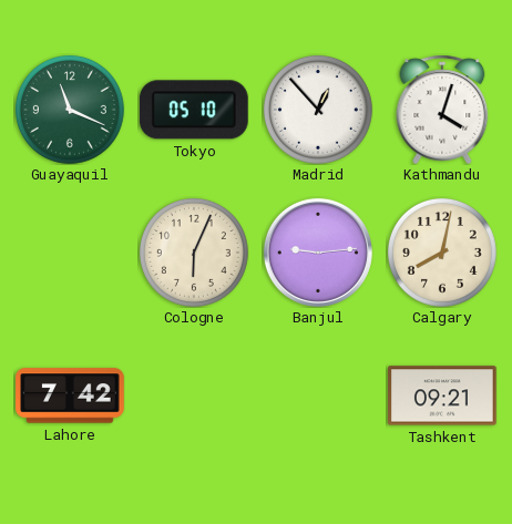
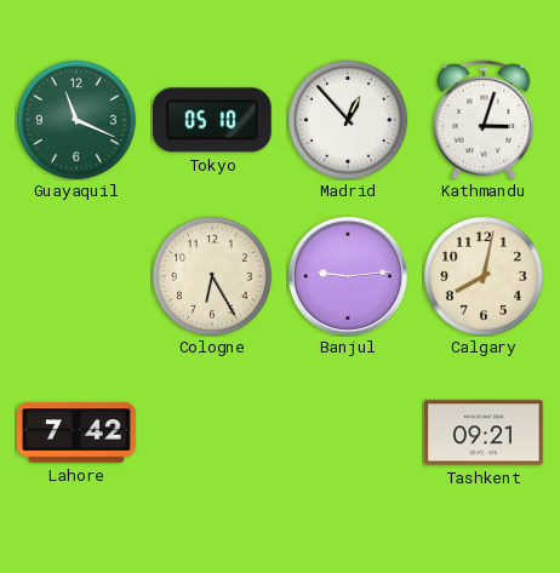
Kathmandu: 4:03 -> 3:03 (484, 120)
Cologne: 6:04 -> 6:25 (212, 276)
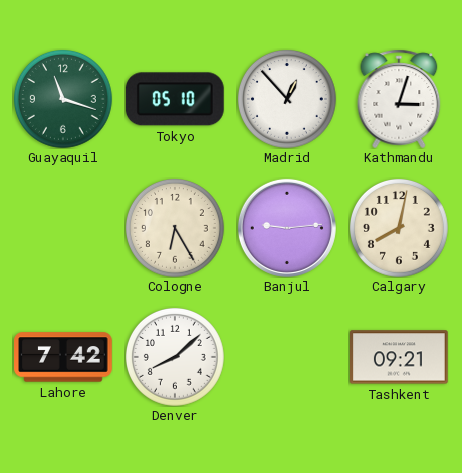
Guayaquil: 11:19 -> 11:18 (63, 99)
Denver: none -> 8:08 (175, 357)
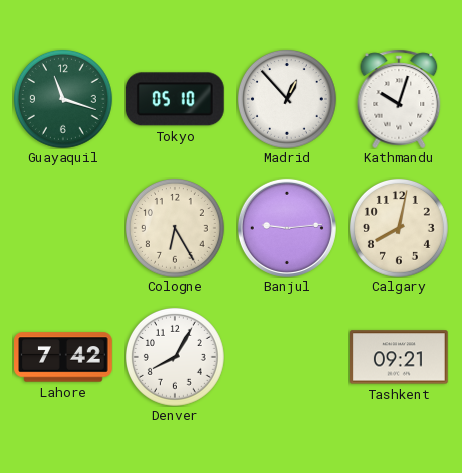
Kathmandu: 3:03 -> 10:03 (399, 99)
Denver: 8:08 -> 8:05 (175, 357)
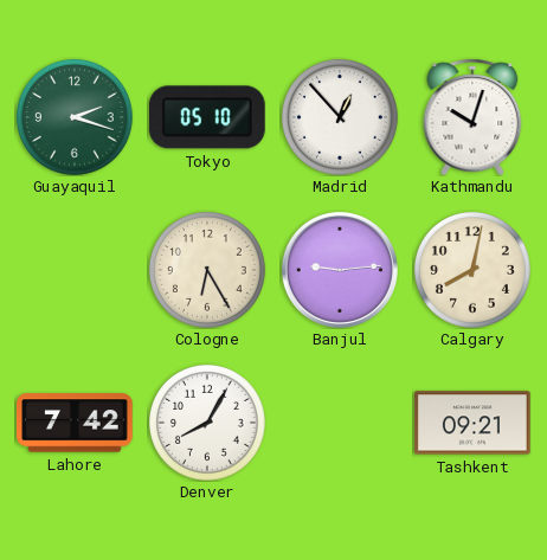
Guayaquil: 11:18 -> 2:18 (75, 117)
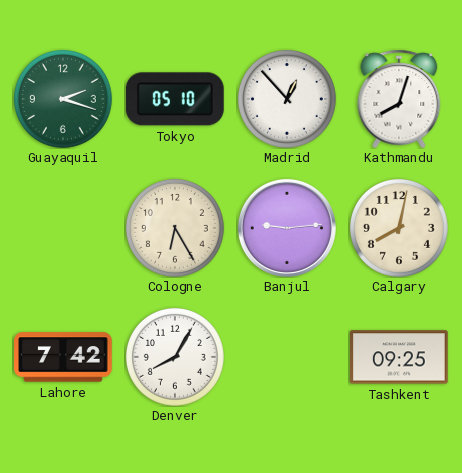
Kathmandu: 10:03 -> 8:03 (399, 99)
Tashkent: 09:21 -> 09:25 (400, 357)
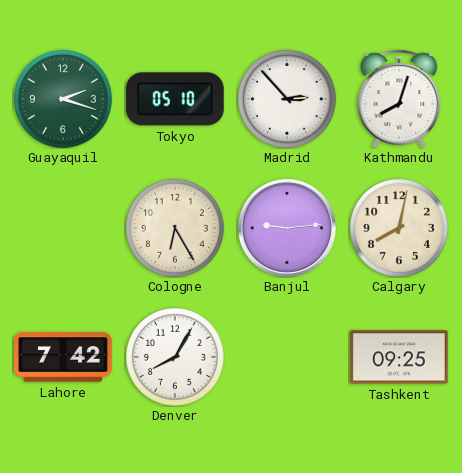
Madrid: 12:53 -> 2:53 (287, 99)
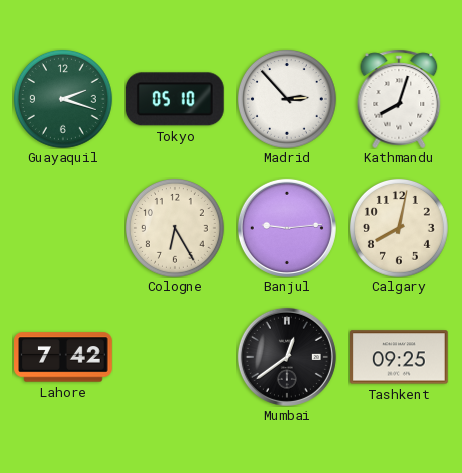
Denver: 8:05 -> none (175, 357)
Mumbai: none -> 12:39 (287, 357)
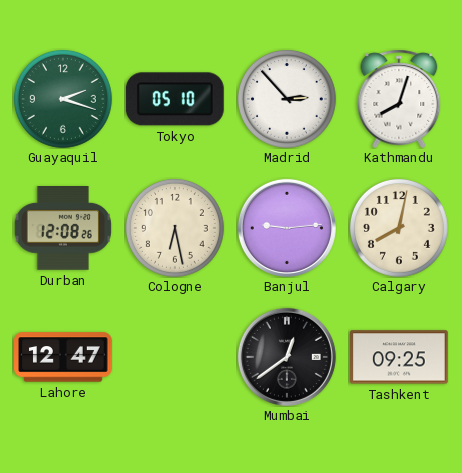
Durban: none -> 12:08 (63, 229)
Cologne: 6:25 -> 6:28 (175, 228)
Lahore: 7:42 -> 12:47 (63, 357)
